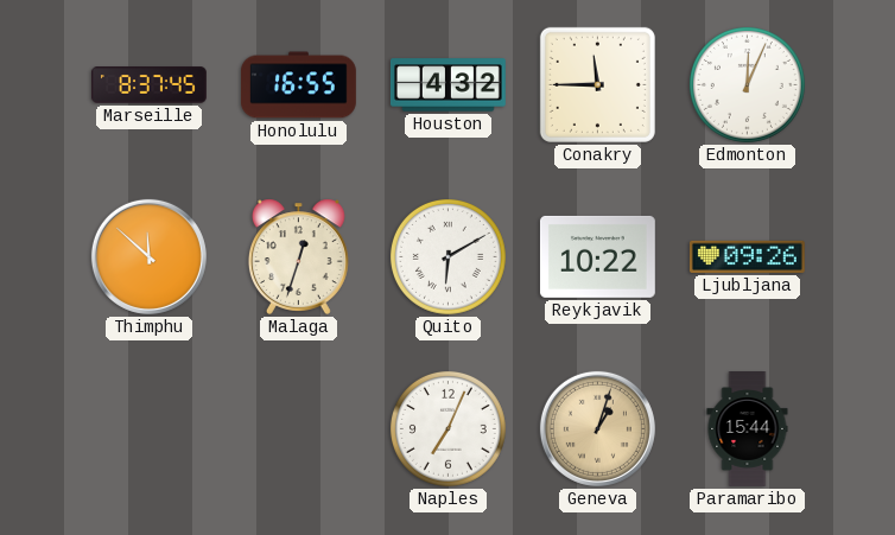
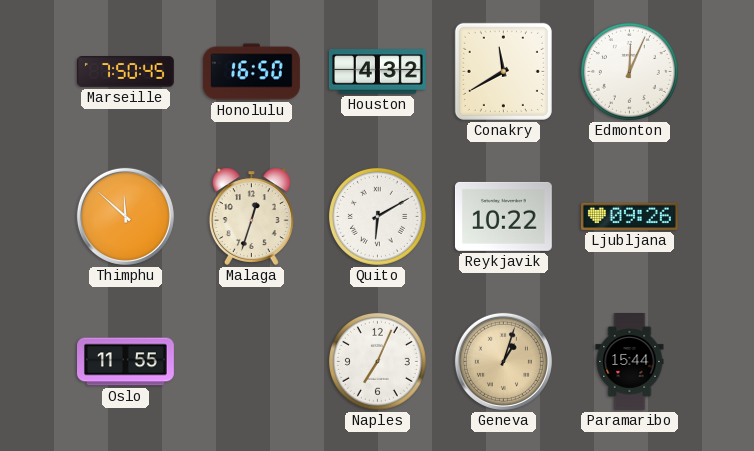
Marseille: 8:37 -> 7:50 (125, 72)
Honolulu: 16:55 -> 16:50 (251, 72)
Conakry: 11:45 -> 11:40 (503, 71)
Oslo: none -> 11:55 (126, 362)
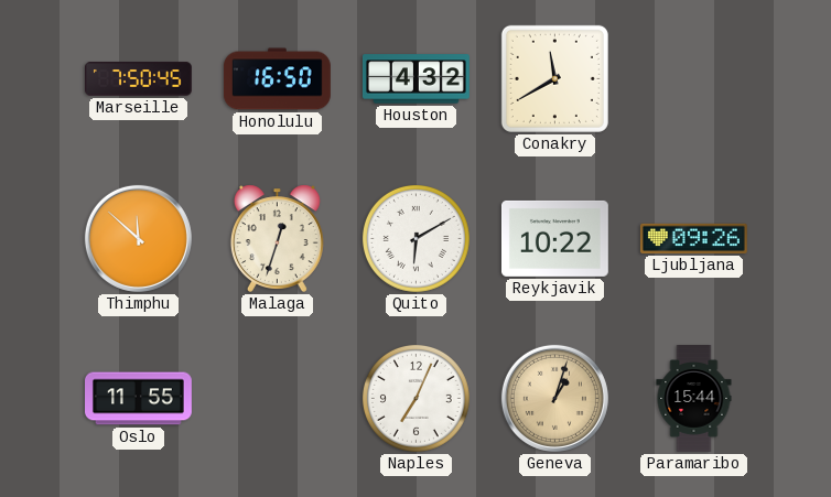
Edmonton: 12:04 -> none (629, 71)
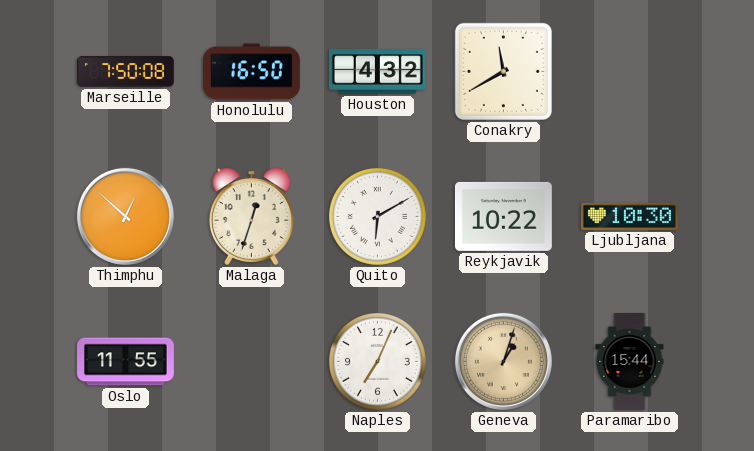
Marseille: 7:50:45 -> 7:50:08 (125, 72)
Thimphu: 11:52 -> 12:52 (125, 216)
Ljubljana: 09:26 -> 10:30 (629, 216)
